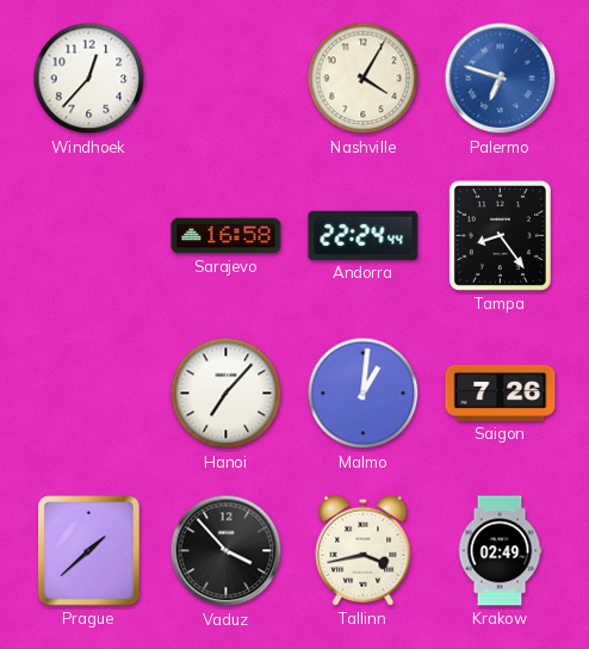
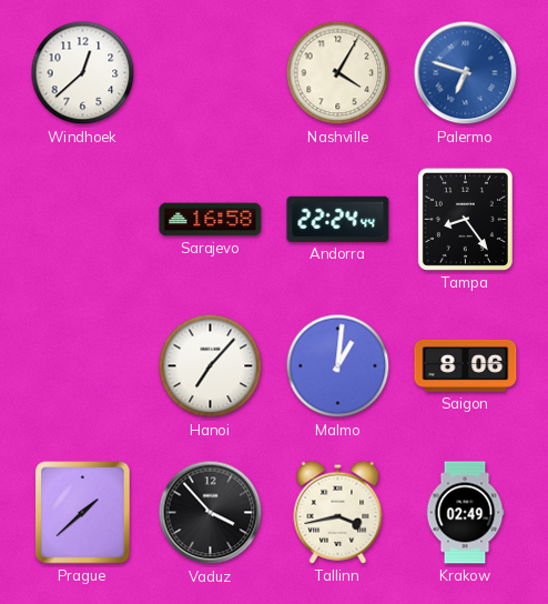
Windhoek: 12:37 -> 12:38 (83, 73)
Saigon: 7:26 -> 8:06 (466, 365)
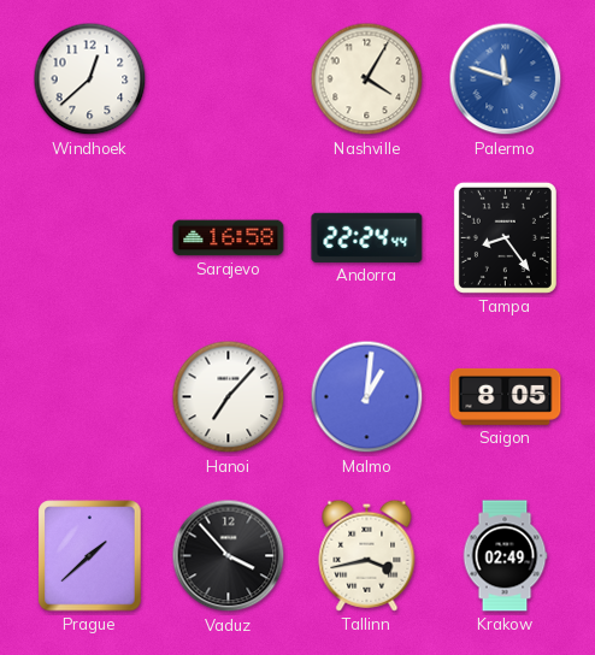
Palermo: 6:48 -> 11:48 (506, 79)
Saigon: 8:06 -> 8:05 (506, 396)
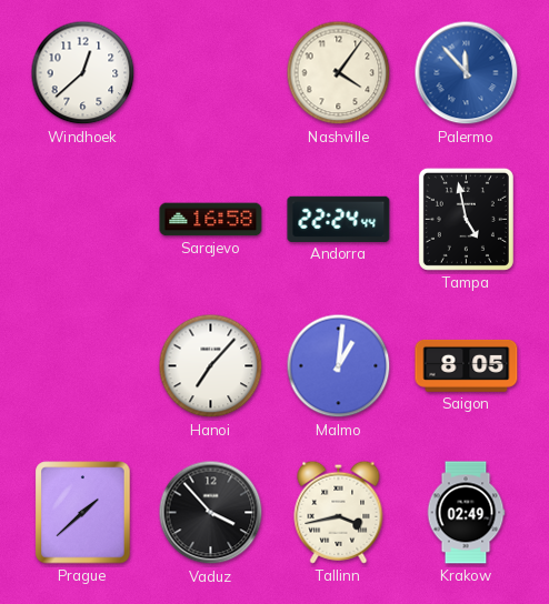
Nashville: 4:05 -> 4:06 (339, 73)
Palermo: 11:48 -> 11:53 (467, 73)
Tampa: 8:24 -> 4:58 (466, 219)
